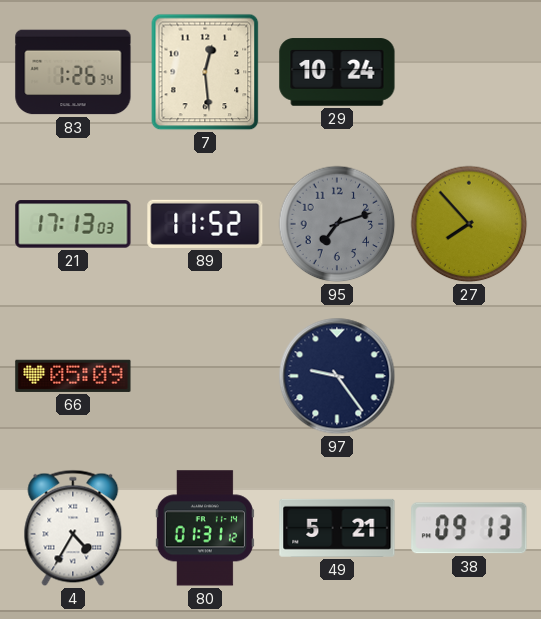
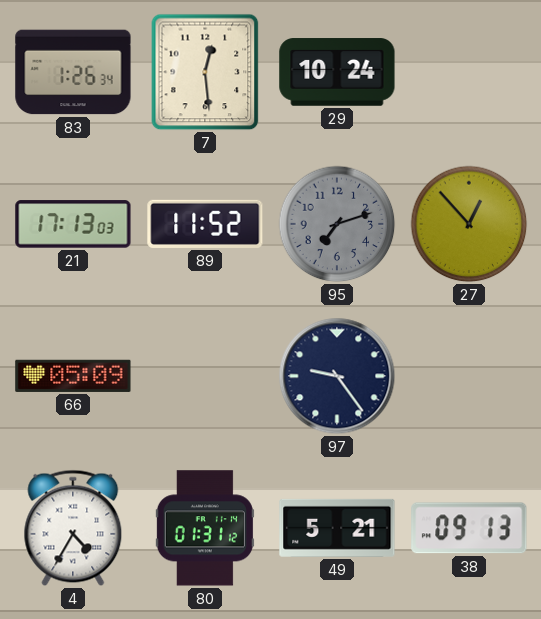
27: 7:53 -> 12:53 (469, 224)
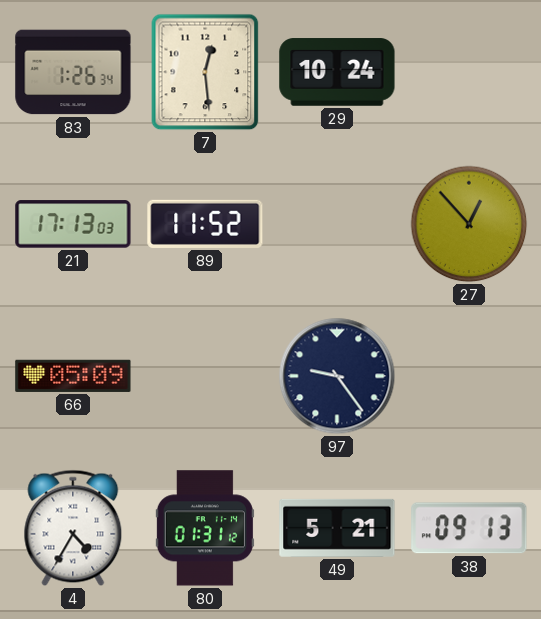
95: 7:12 -> none (337, 224)
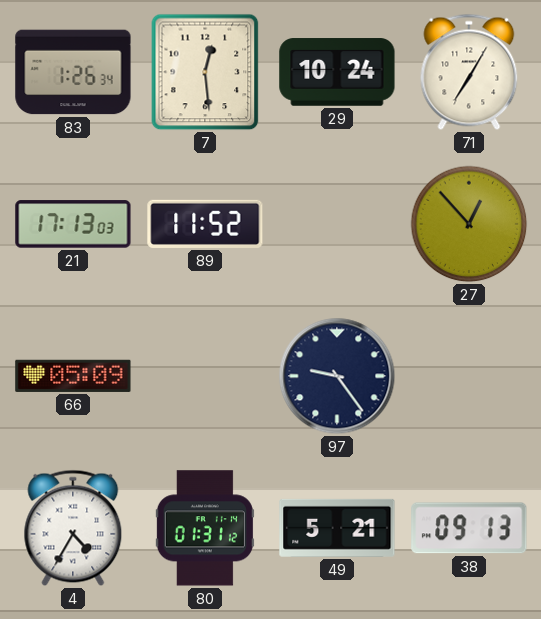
71: none -> 7:05 (469, 72)
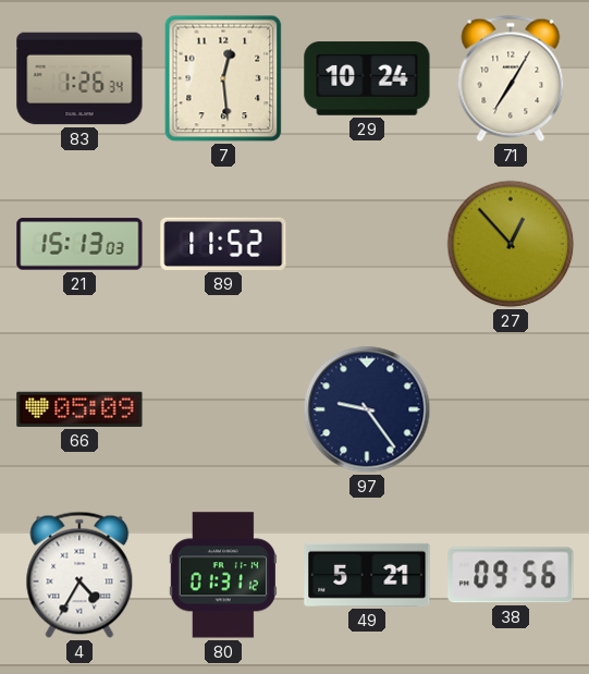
21: 17:13 -> 15:13 (79, 244)
38: 09:13 -> 09:56 (511, 575)
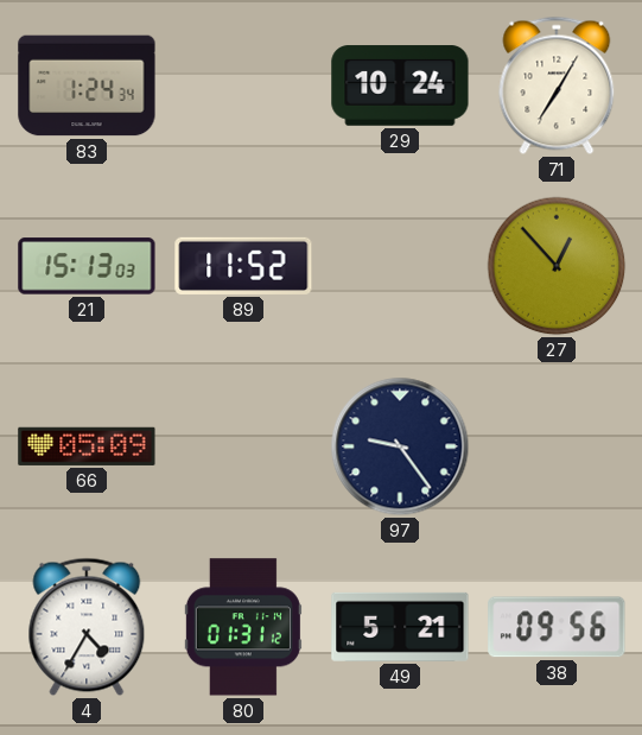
83: 1:26 -> 1:24 (87, 85)
7: 12:29 -> none (223, 78)
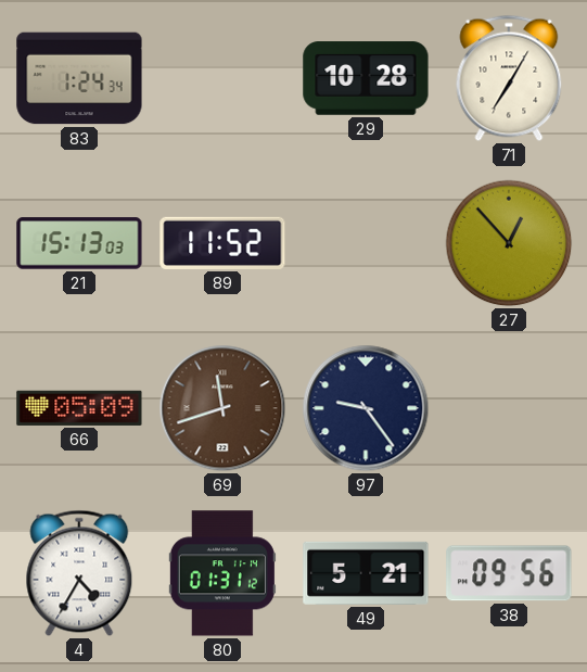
29: 10:24 -> 10:28 (366, 78)
69: none -> 11:42 (222, 408)
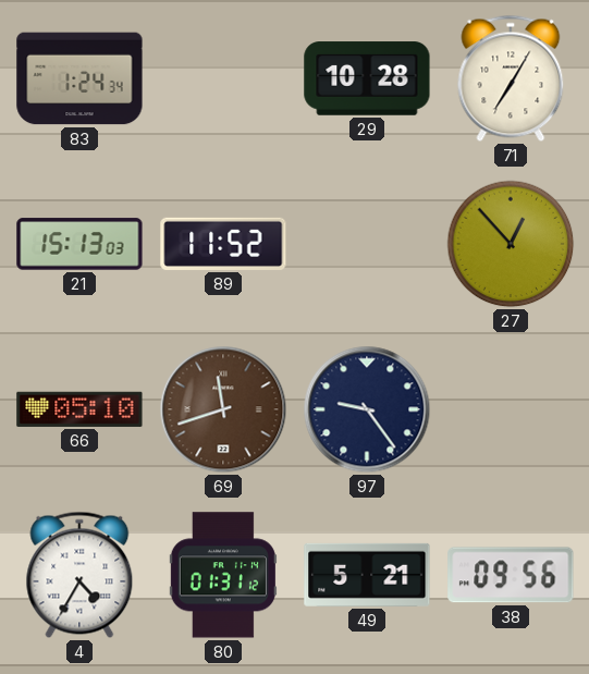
66: 05:09 -> 05:10 (79, 409)
